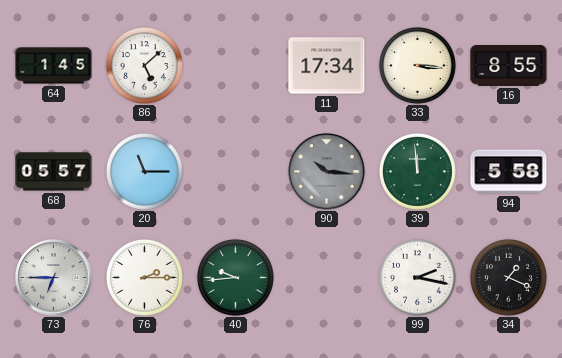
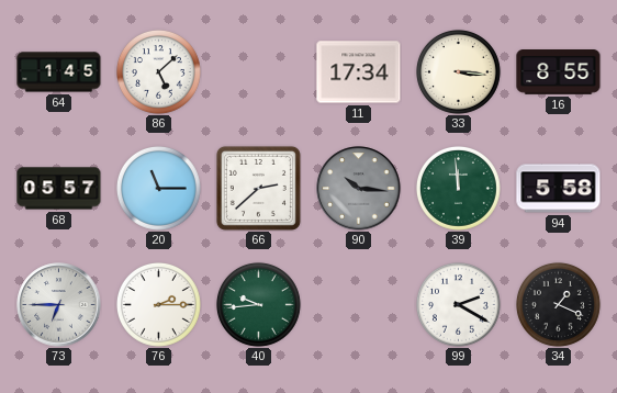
66: none -> 2:38 (258, 188)
99: 2:17 -> 2:20 (458, 304)
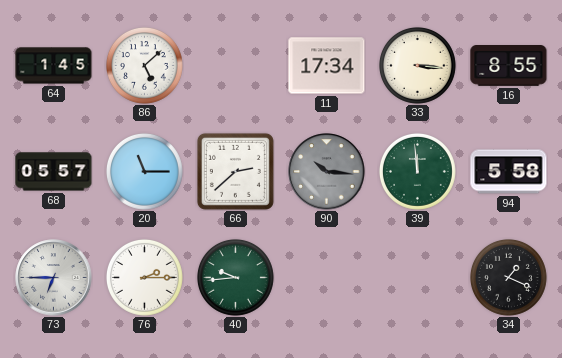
99: 2:20 -> none (458, 304)
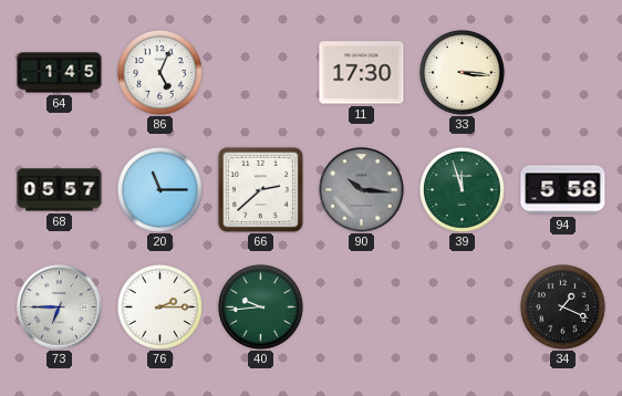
86: 5:08 -> 5:04 (159, 72)
11: 17:34 -> 17:30 (362, 73)
16: 8:55 -> none (509, 66)
39: 11:59 -> 11:57 (462, 189)
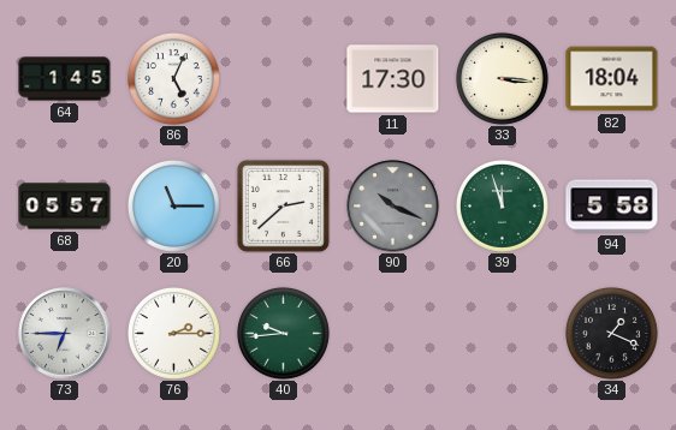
82: none -> 18:04 (612, 79)
90: 10:16 -> 10:19 (393, 207)
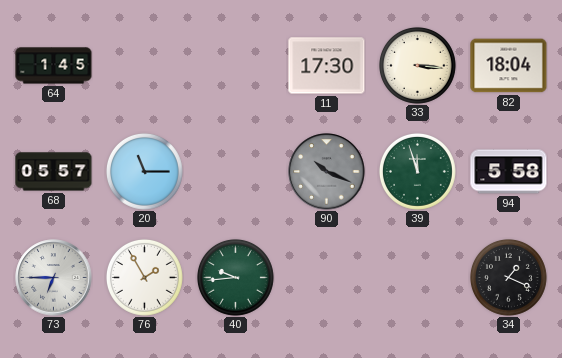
86: 5:04 -> none (173, 78)
66: 2:38 -> none (283, 205)
76: 2:15 -> 1:55 (144, 277)
